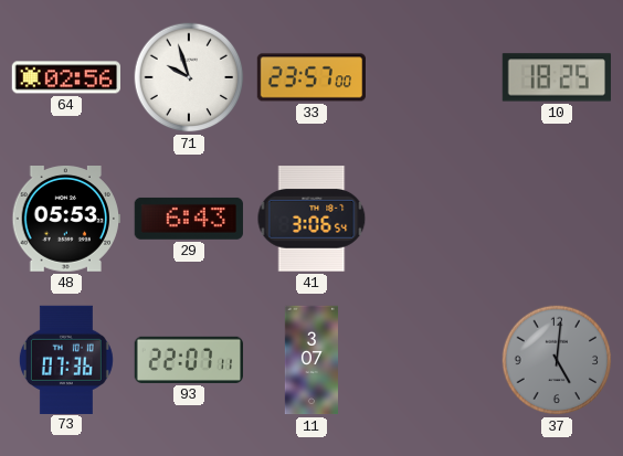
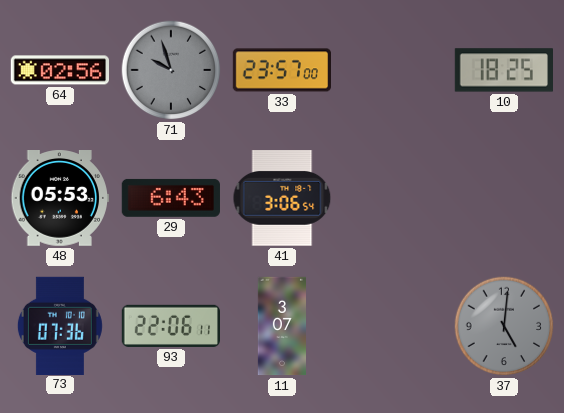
71 dial: white -> grey (171, 70)
93: 22:07 -> 22:06 (170, 326)
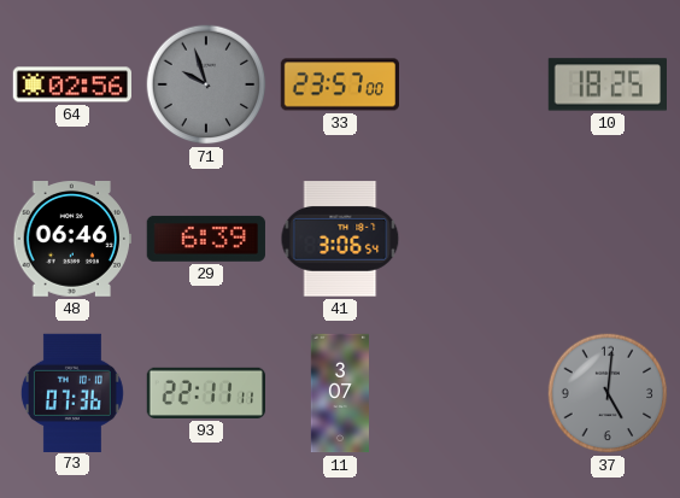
48: 05:53 -> 06:46 (71, 240)
29: 6:43 -> 6:39 (206, 239)
93: 22:06 -> 22:11 (205, 393)
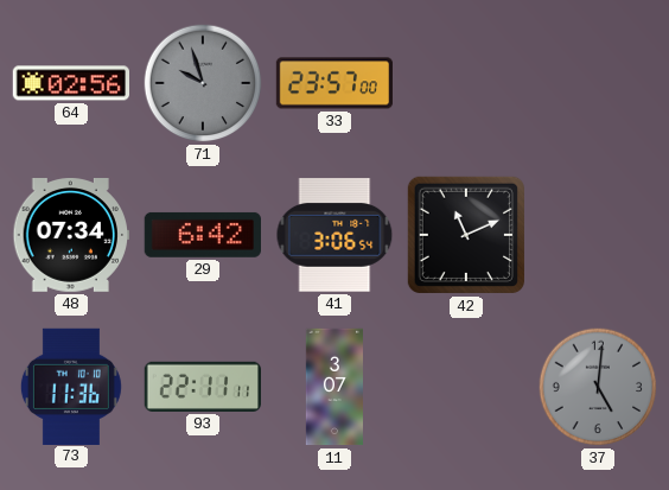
10: 18:25 -> none (606, 84)
48: 06:46 -> 07:34 (70, 236)
29: 6:39 -> 6:42 (203, 235)
42: none -> 11:11 (466, 235)
73: 07:36 -> 11:36 (71, 386)
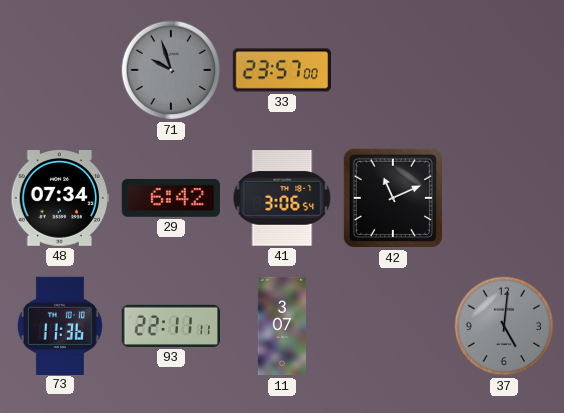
64: 02:56 -> none (70, 83)
